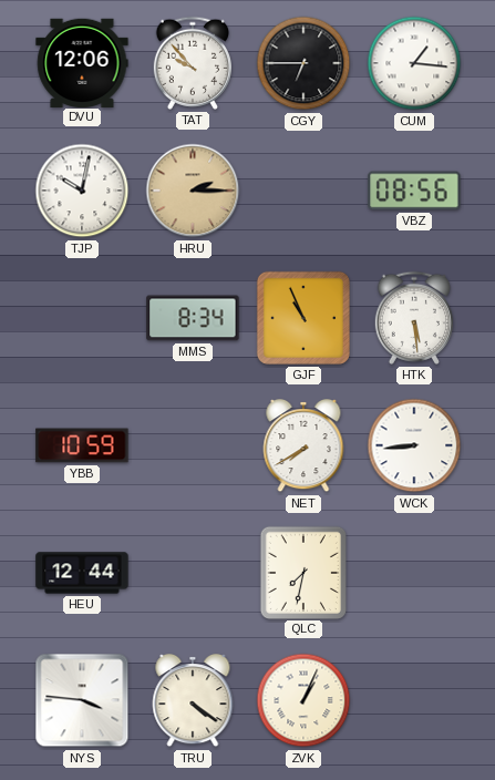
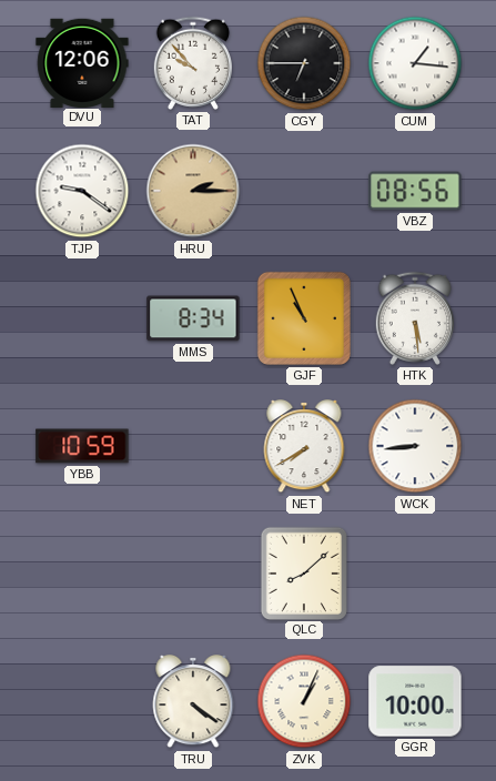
TJP: 10:02 -> 9:21 (82, 191)
HEU: 12:44 -> none (82, 573)
QLC: 7:32 -> 8:08 (304, 572)
NYS: 3:46 -> none (82, 700)
GGR: none -> 10:00 (415, 701)
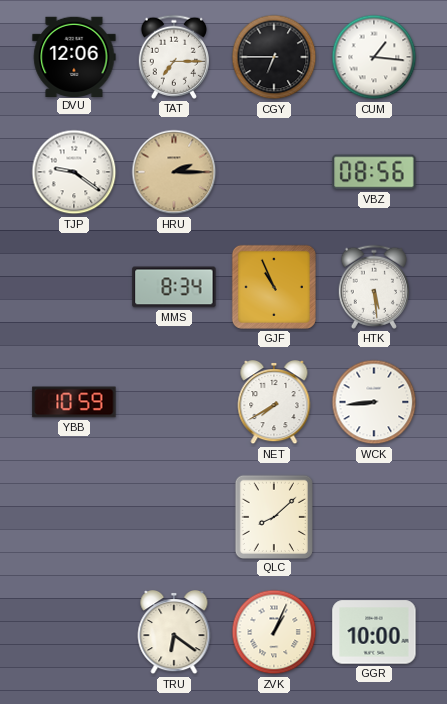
TAT: 9:53 -> 7:15 (173, 57)
TRU: 4:21 -> 6:21 (174, 632)
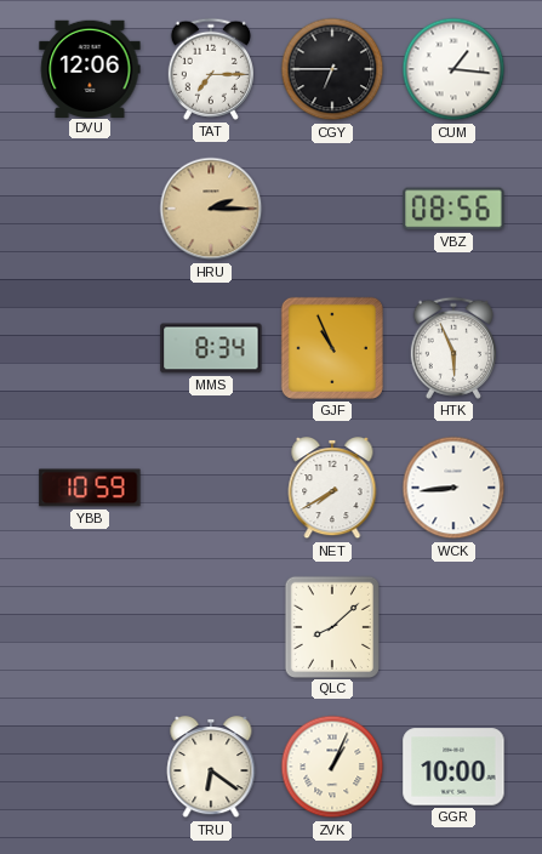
TJP: 9:21 -> none (74, 172)
HTK: 5:29 -> 5:56 (452, 348)
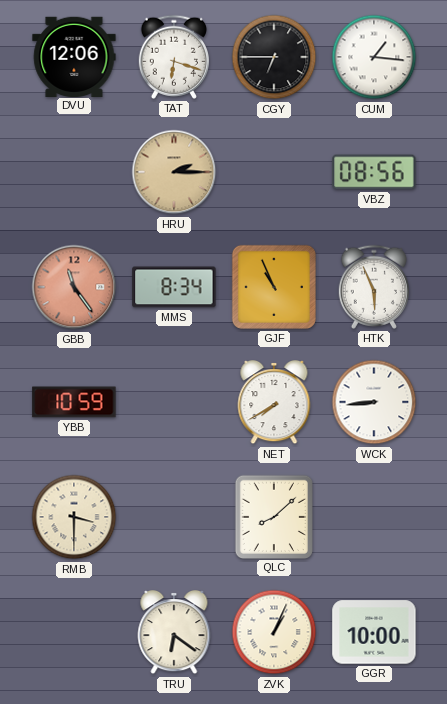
TAT: 7:15 -> 6:18 (173, 57)
GBB: none -> 11:24 (74, 287)
RMB: none -> 3:30 (74, 517)
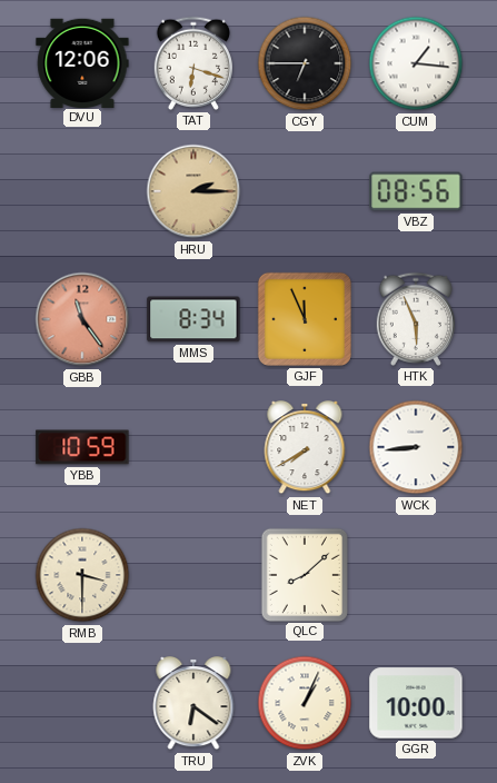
GJF: 10:56 -> 11:56 (305, 319)
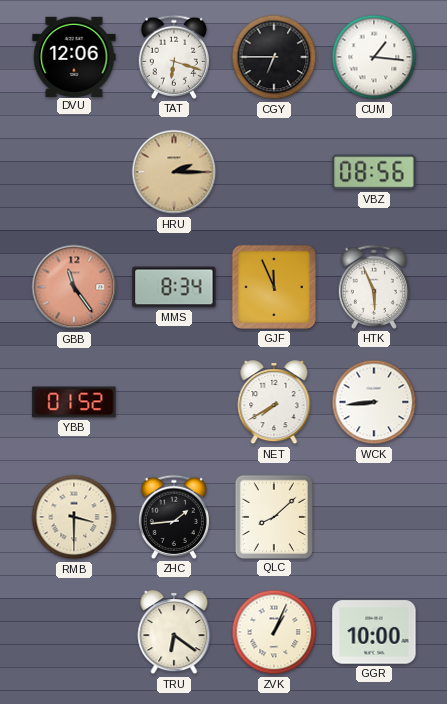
YBB: 10:59 -> 01:52 (74, 402)
ZHC: none -> 1:44 (173, 517)
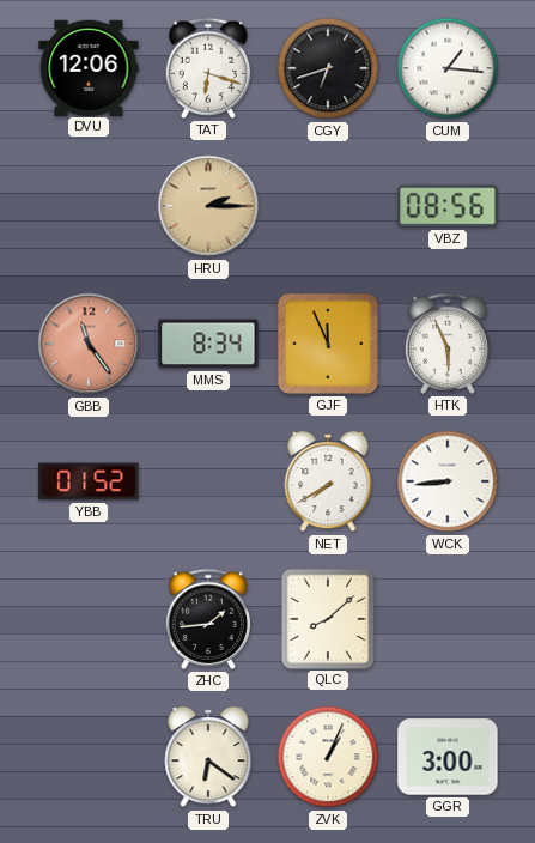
CGY: 6:45 -> 6:42 (328, 68)
RMB: 3:30 -> none (74, 517)
GGR: 10:00 -> 3:00 (448, 757)
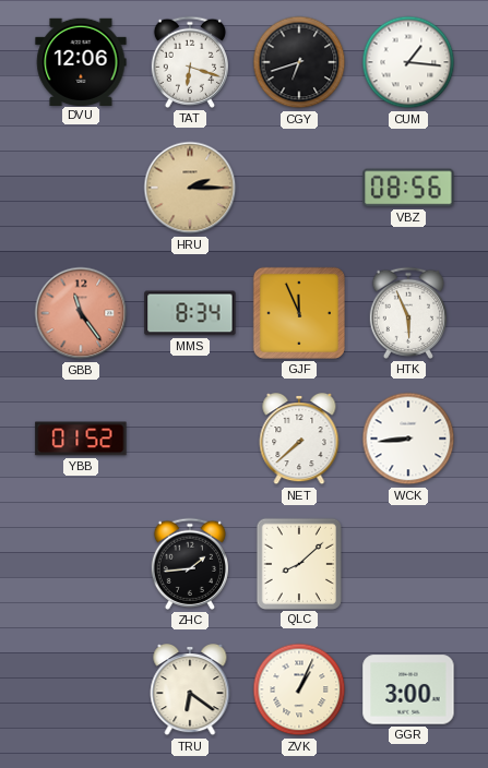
NET: 7:40 -> 7:38 (299, 439)
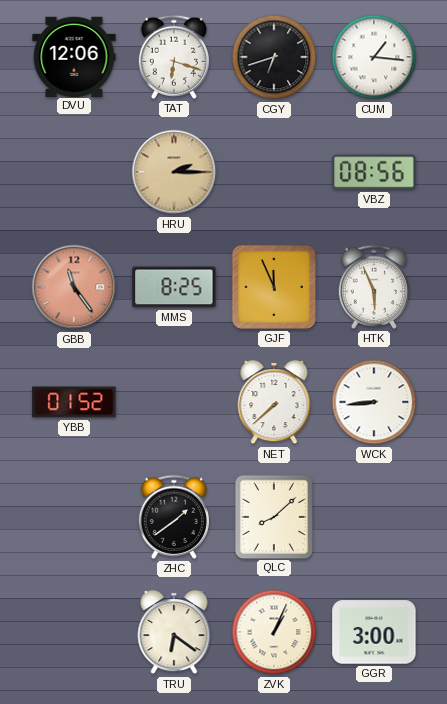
MMS: 8:34 -> 8:25 (174, 287)
ZHC: 1:44 -> 1:39 (173, 517)
